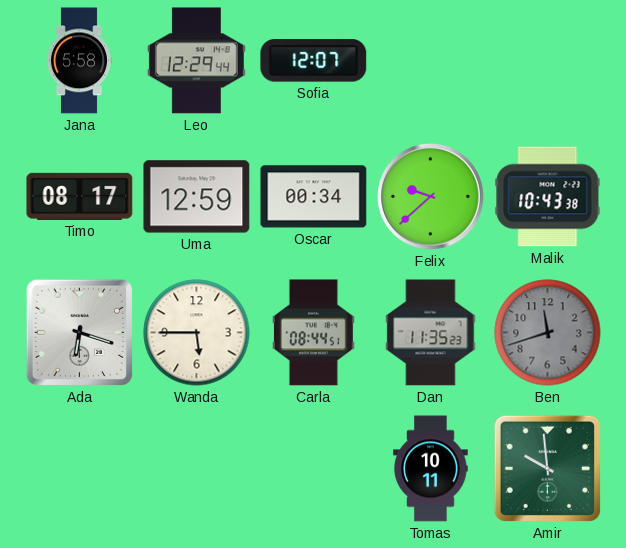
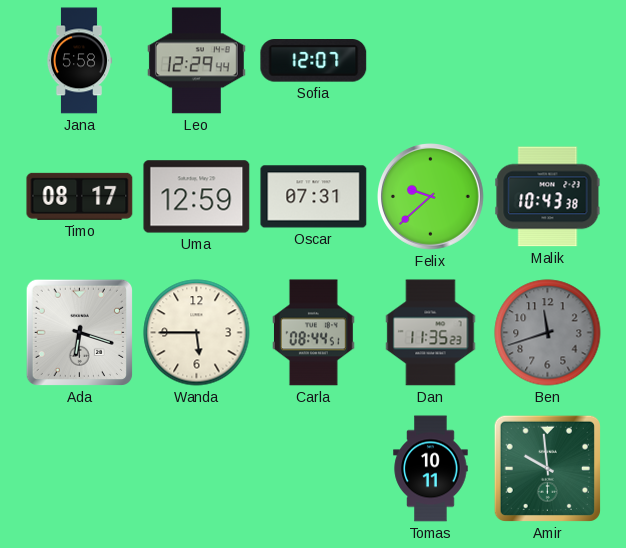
Oscar: 00:34 -> 07:31 (314, 197)
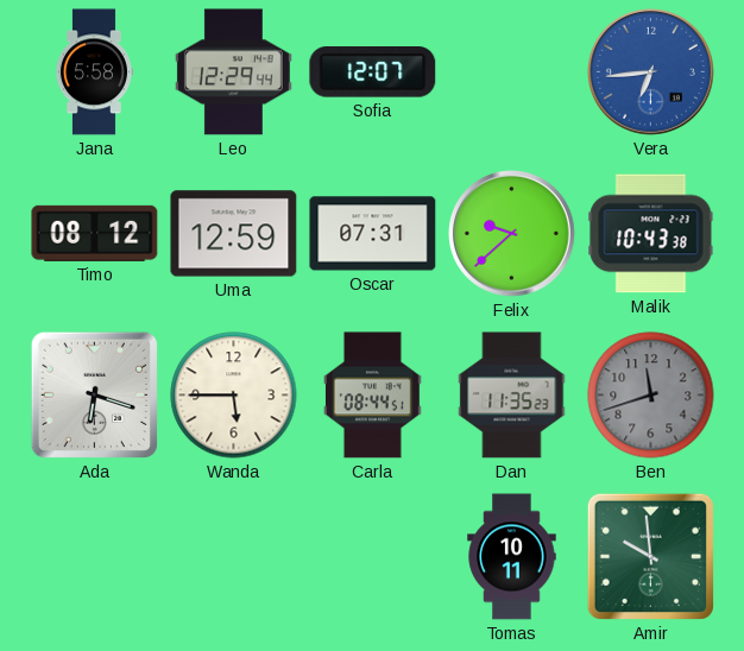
Vera: none -> 6:44 (651, 72)
Timo: 08:17 -> 08:12 (95, 233)
